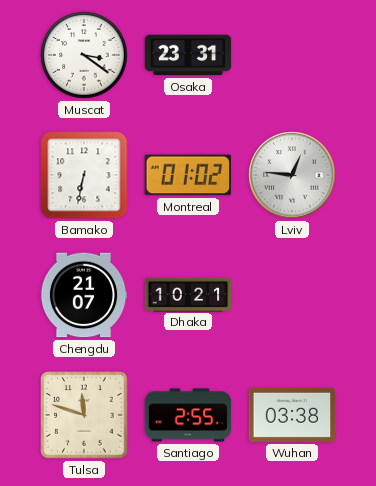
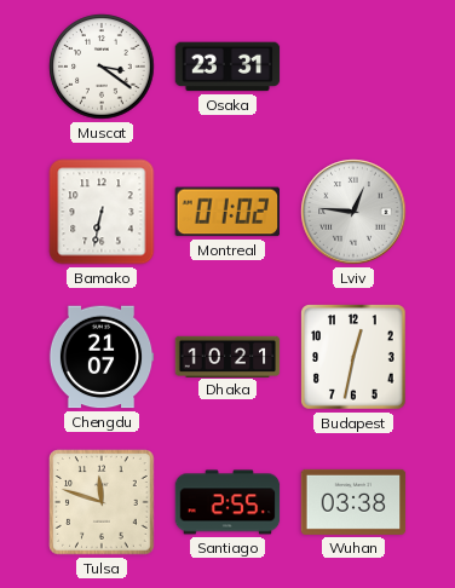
Budapest: none -> 12:32 (355, 358)
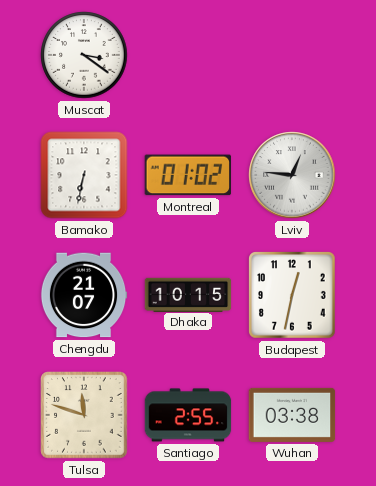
Osaka: 23:31 -> none (227, 67)
Dhaka: 10:21 -> 10:15 (188, 294)
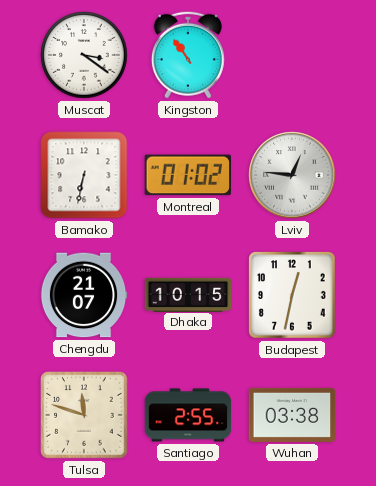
Kingston: none -> 10:54 (188, 55)
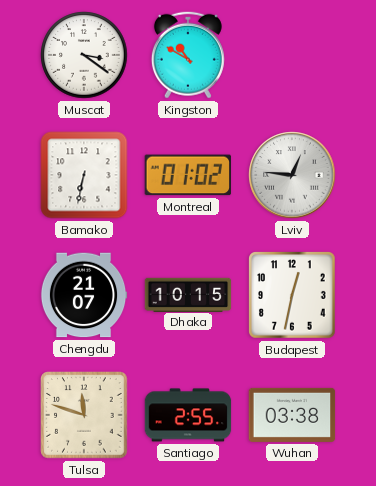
Kingston: 10:54 -> 10:50 (188, 55)
